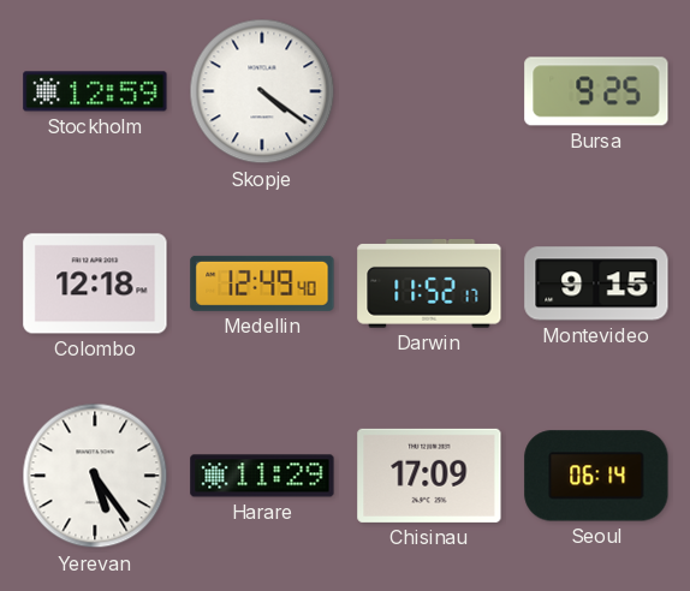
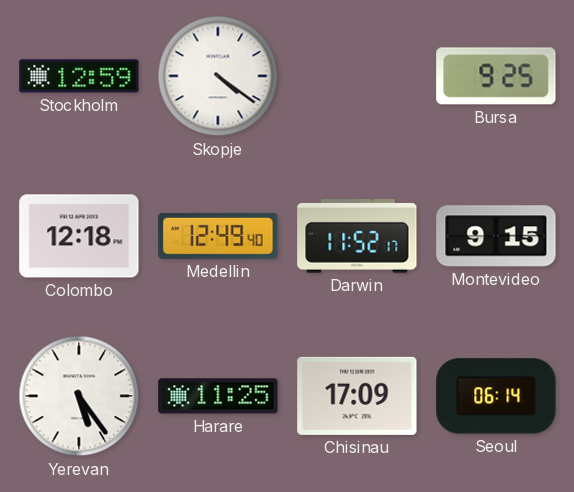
Harare: 11:29 -> 11:25 (218, 396)
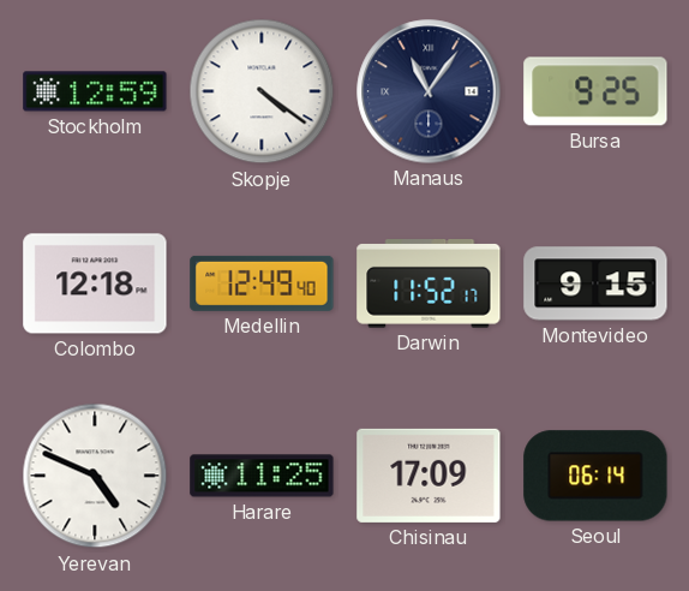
Manaus: none -> 11:06 (429, 91)
Yerevan: 5:24 -> 4:49 (95, 476)
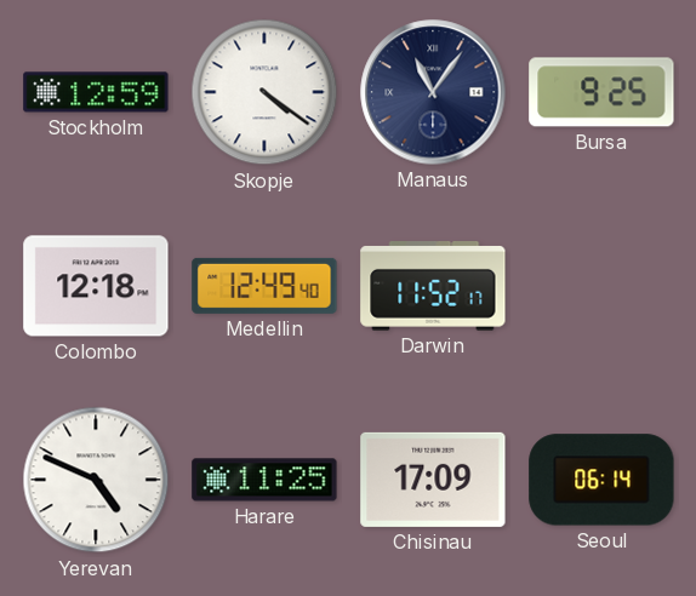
Montevideo: 9:15 -> none (595, 283)
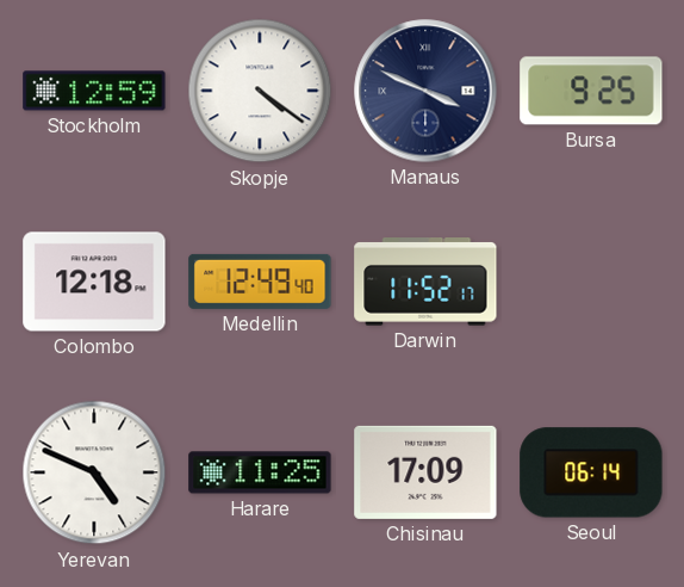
Manaus: 11:06 -> 3:49 (425, 91)
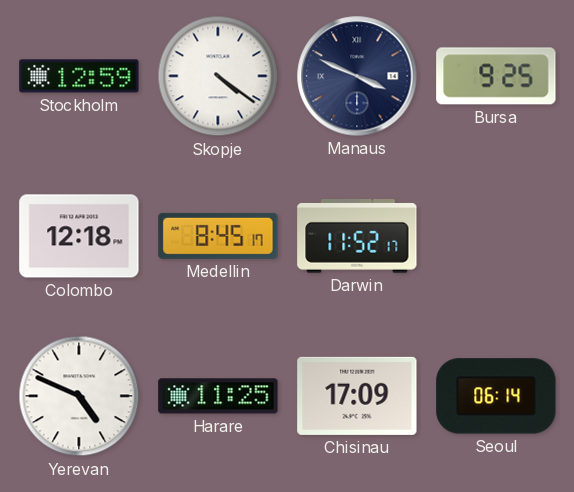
Medellin: 12:49 -> 8:45 (218, 236)
